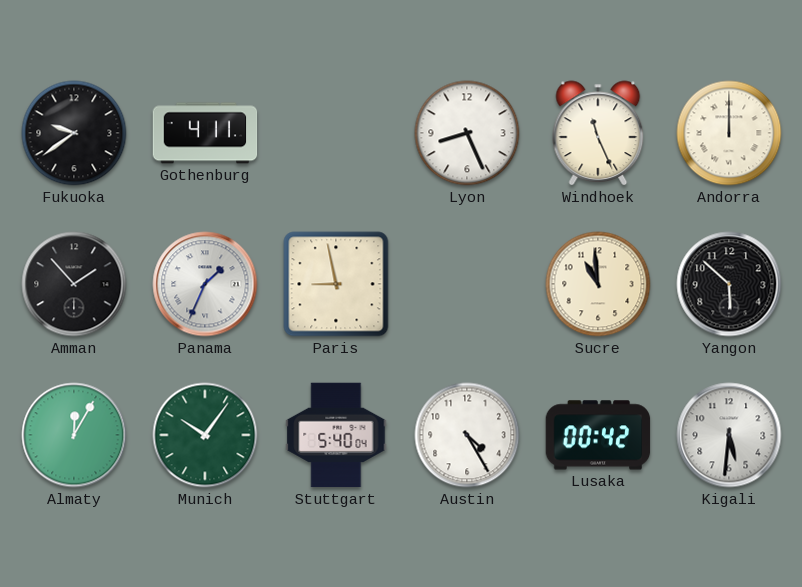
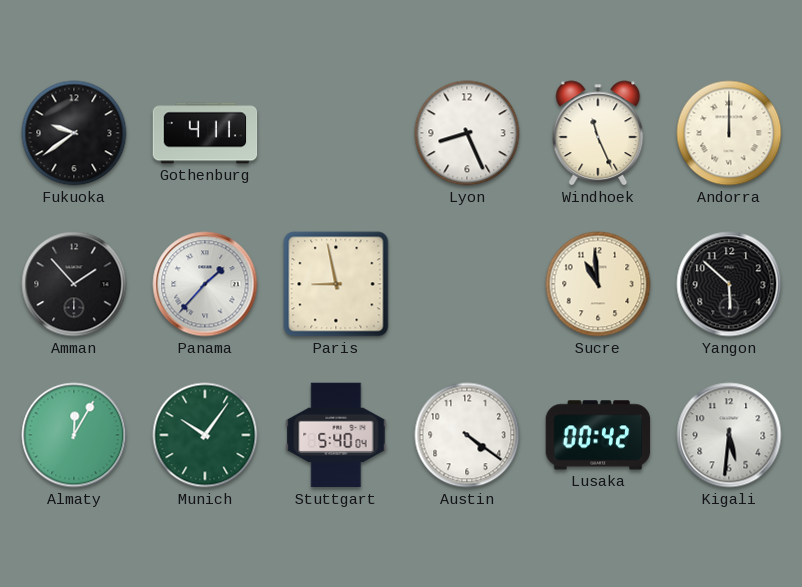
Panama: 1:34 -> 1:37 (205, 284)
Austin: 4:25 -> 4:21 (467, 435)
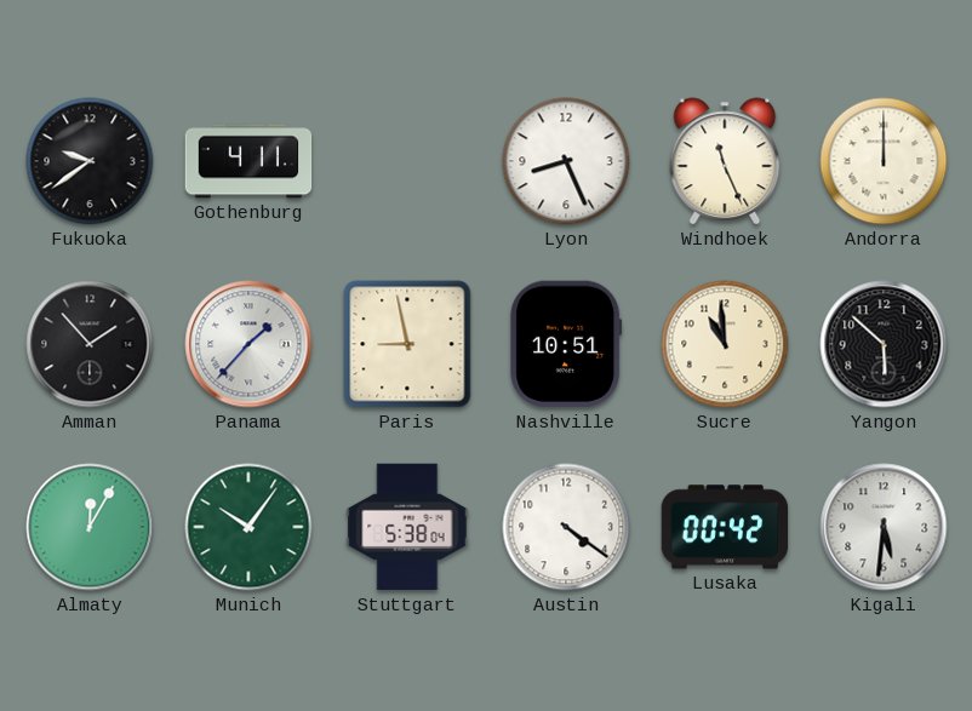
Nashville: none -> 10:51 (566, 344)
Stuttgart: 5:40 -> 5:38 (407, 527)
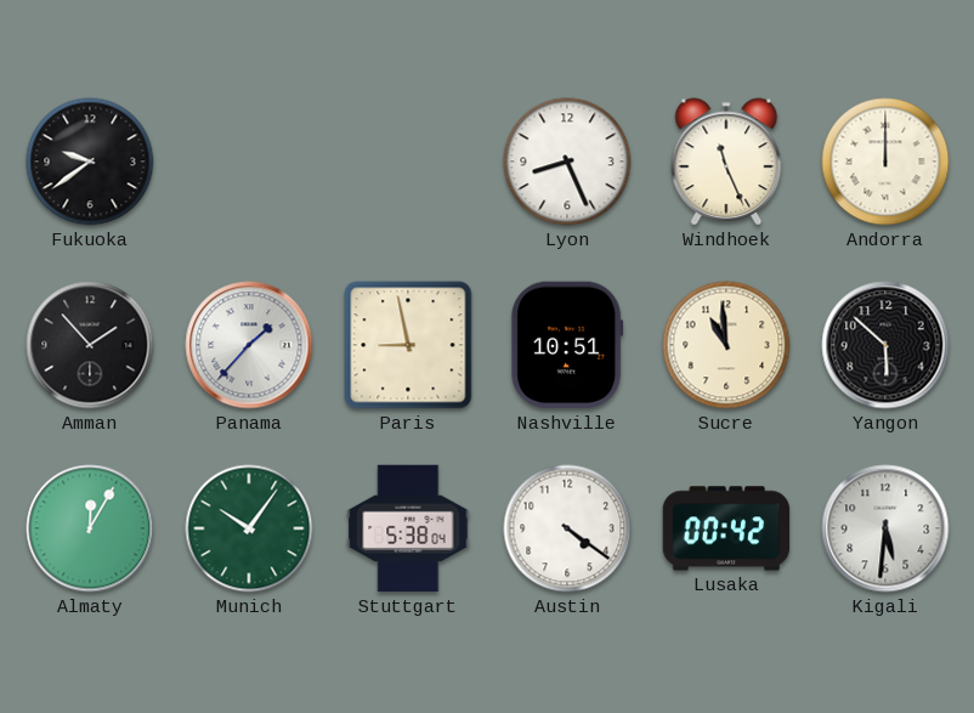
Gothenburg: 4:11 -> none (248, 161)
